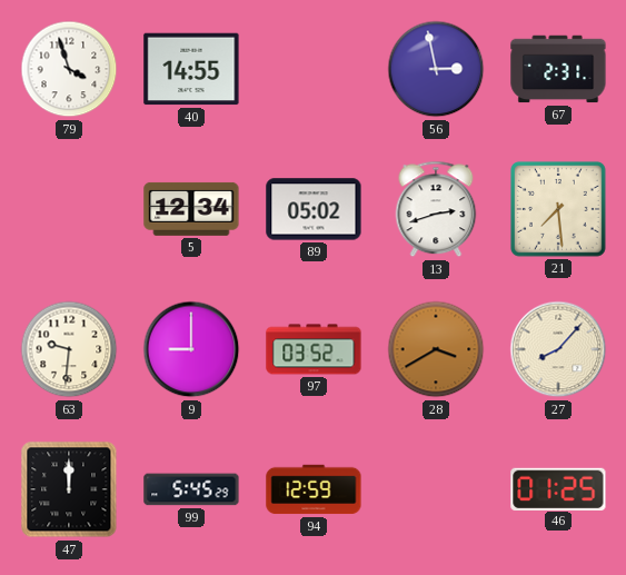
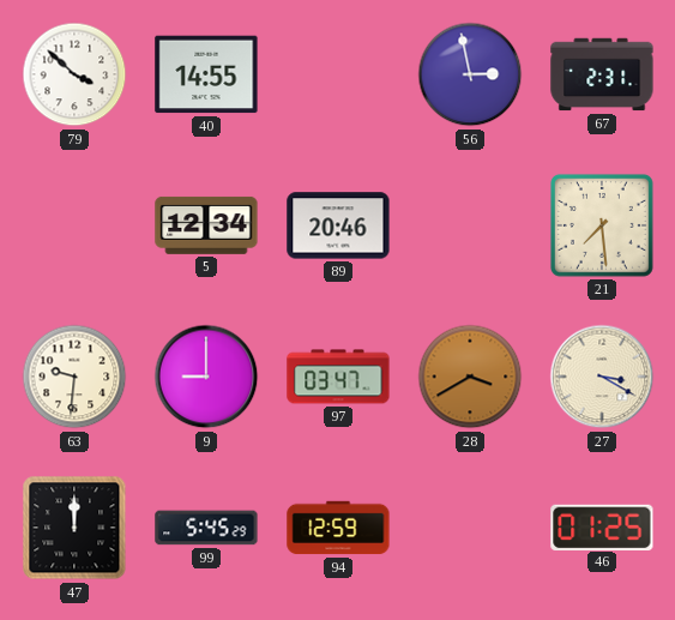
79: 3:57 -> 3:52 (74, 74)
89: 05:02 -> 20:46 (338, 225)
13: 2:42 -> none (436, 209)
97: 03:52 -> 03:47 (338, 377)
27: 8:07 -> 3:20 (602, 377)
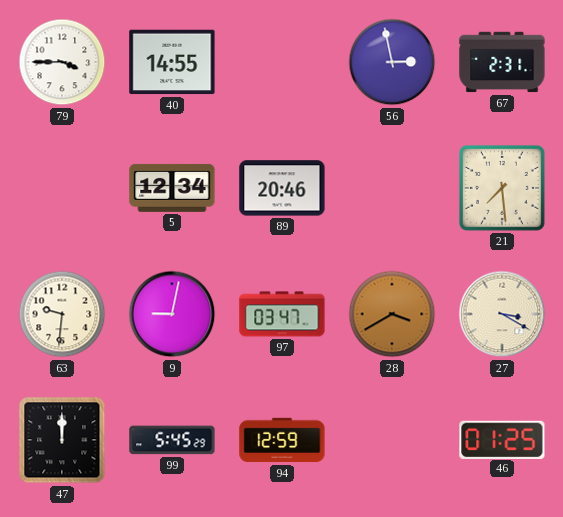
79: 3:52 -> 3:45 (62, 62)
9: 9:00 -> 9:02 (172, 314)
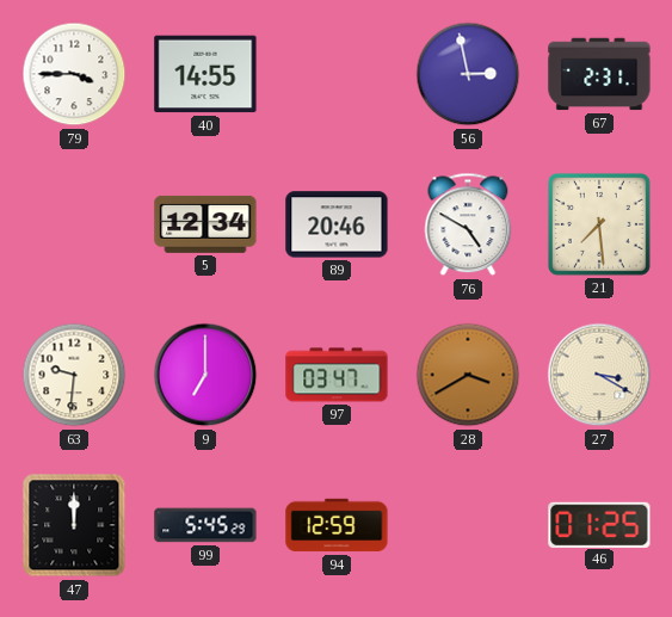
76: none -> 4:50 (468, 224)
9: 9:02 -> 7:00 (205, 375)
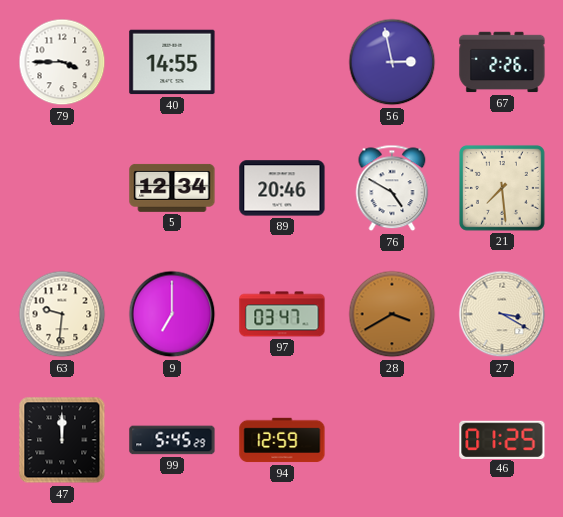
67: 2:31 -> 2:26 (502, 62)
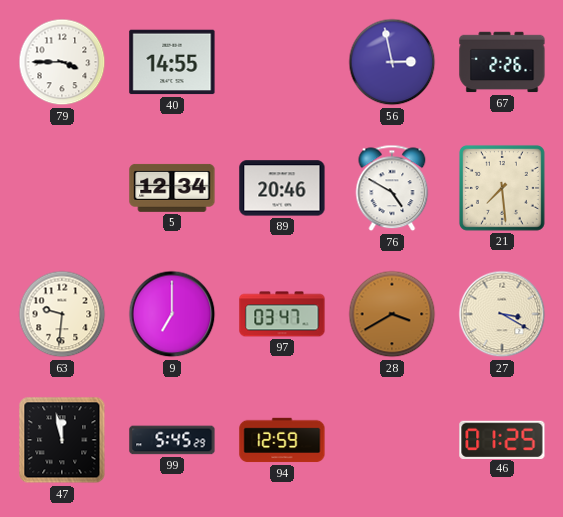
47: 12:00 -> 11:58 (62, 440)
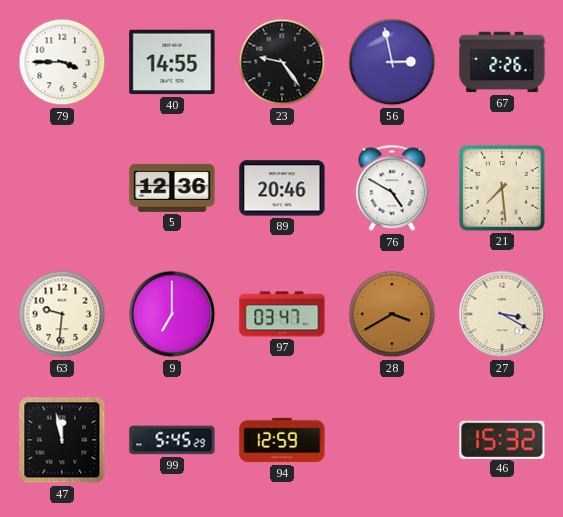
23: none -> 9:24 (282, 62)
5: 12:34 -> 12:36 (172, 188)
46: 01:25 -> 15:32 (502, 439)
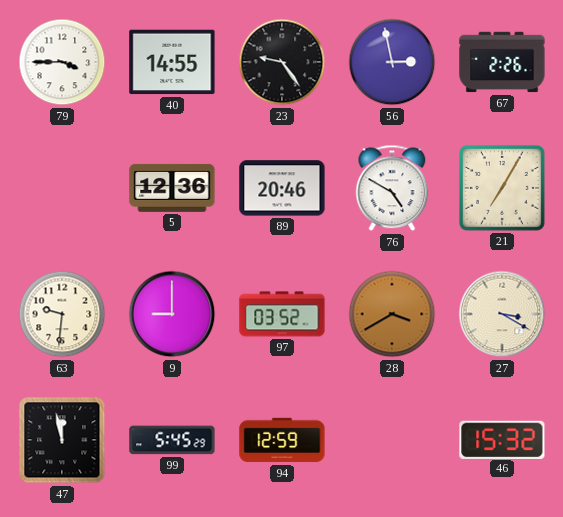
21: 7:29 -> 7:05 (502, 188)
9: 7:00 -> 9:00 (172, 314)
97: 03:47 -> 03:52 (282, 314)
